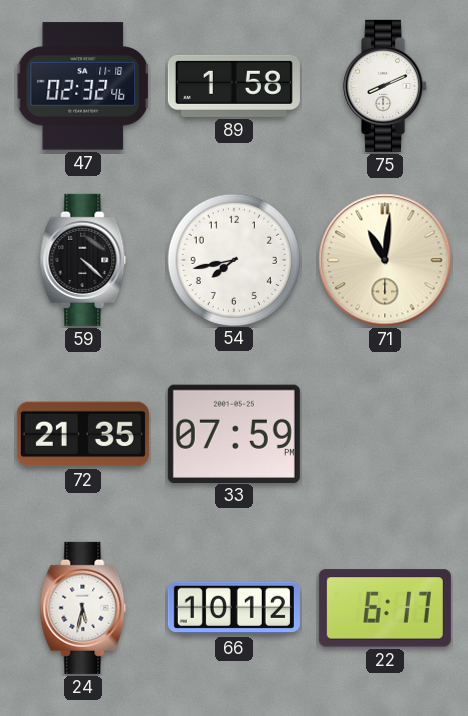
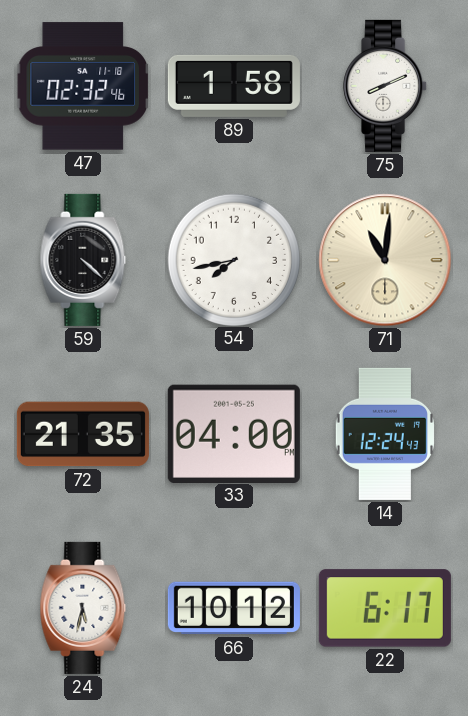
33: 07:59 -> 04:00 (234, 433)
14: none -> 12:24 (384, 434)
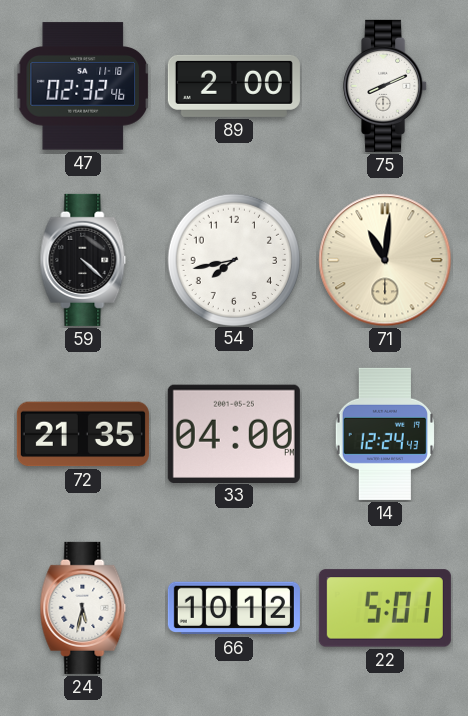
89: 1:58 -> 2:00 (234, 86)
22: 6:17 -> 5:01 (385, 608)
